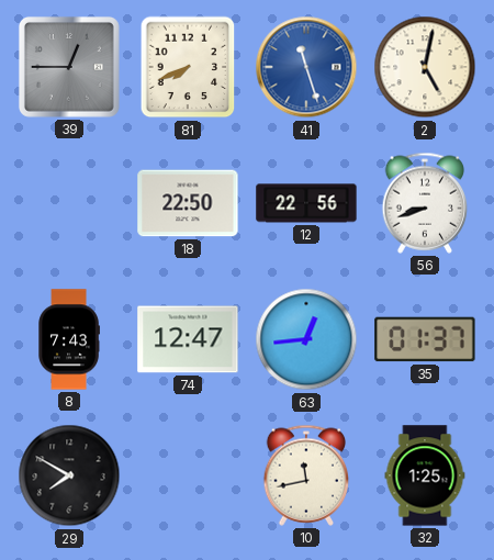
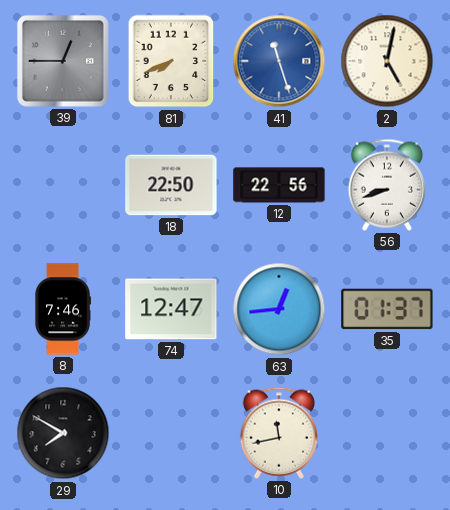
8: 7:43 -> 7:46 (63, 309)
32: 1:25 -> none (425, 475)
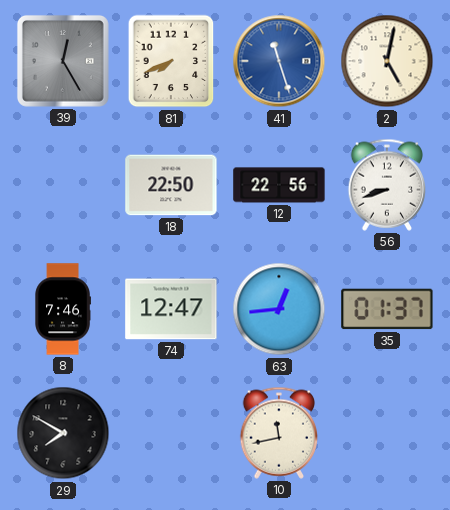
39: 12:45 -> 12:25 (63, 61)
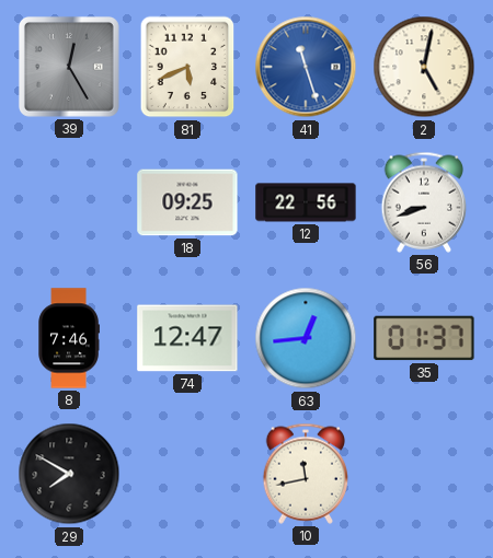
81: 7:41 -> 5:41 (187, 67)
18: 22:50 -> 09:25 (187, 202)
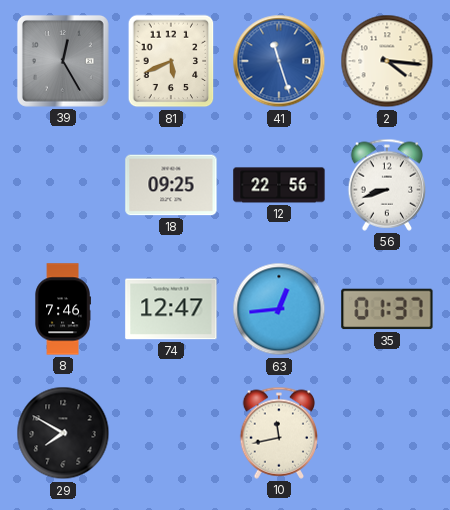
2: 5:02 -> 4:16 (387, 61)
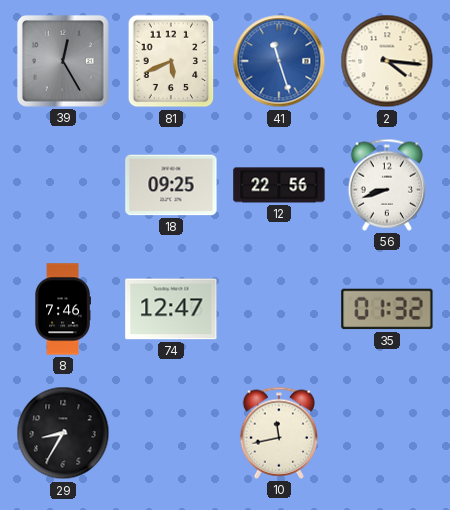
63: 12:44 -> none (279, 309)
35: 01:37 -> 01:32 (387, 309)
29: 7:50 -> 8:35 (63, 433)
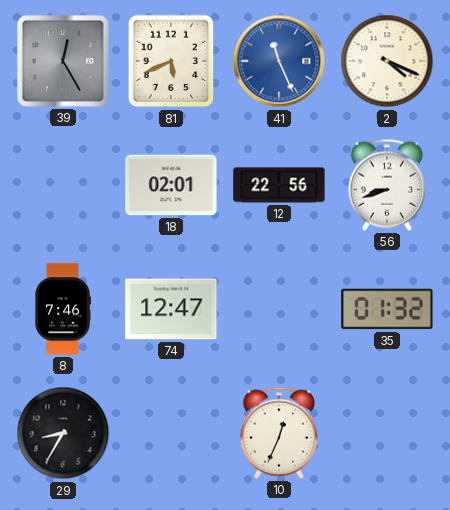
41: 11:27 -> 11:26 (279, 61)
2: 4:16 -> 4:19 (387, 61)
18: 09:25 -> 02:01 (171, 185)
10: 11:43 -> 12:34 (279, 433)
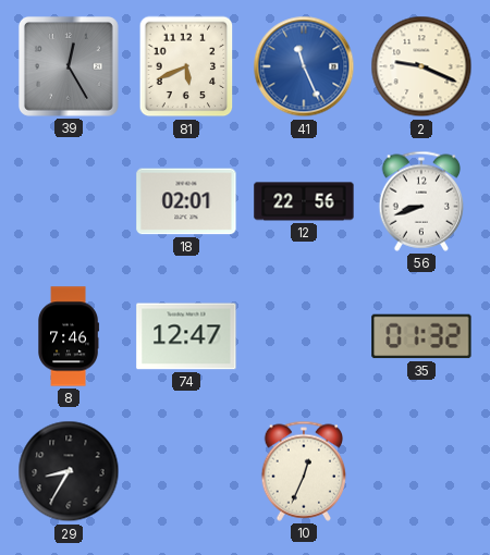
2: 4:19 -> 9:19 (421, 66)
